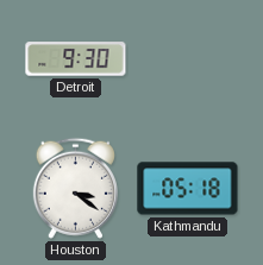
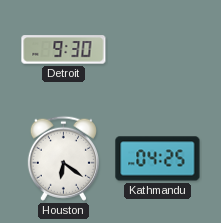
Houston: 3:21 -> 6:21 (63, 158)
Kathmandu: 05:18 -> 04:25 (158, 159)
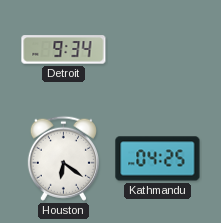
Detroit: 9:30 -> 9:34 (64, 50)
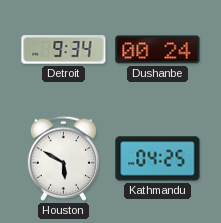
Dushanbe: none -> 00:24 (158, 50)
Houston: 6:21 -> 5:50 (63, 158)
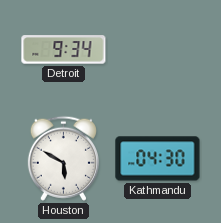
Dushanbe: 00:24 -> none (158, 50)
Kathmandu: 04:25 -> 04:30 (158, 159)
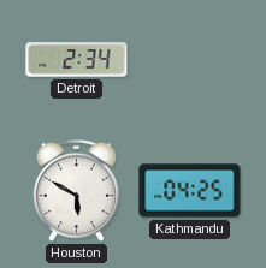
Detroit: 9:34 -> 2:34 (77, 60)
Kathmandu: 04:30 -> 04:25 (190, 191)
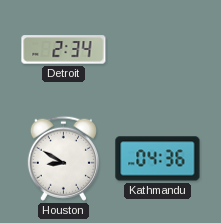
Houston: 5:50 -> 8:50 (63, 158)
Kathmandu: 04:25 -> 04:36 (158, 159)
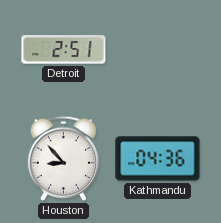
Detroit: 2:34 -> 2:51 (64, 50)
Houston: 8:50 -> 8:53 (63, 158)
